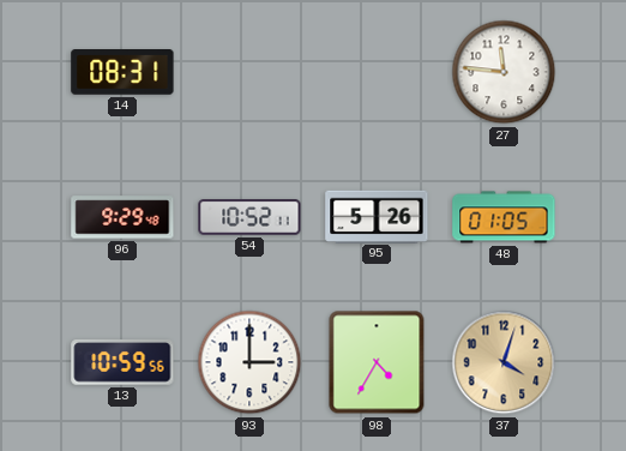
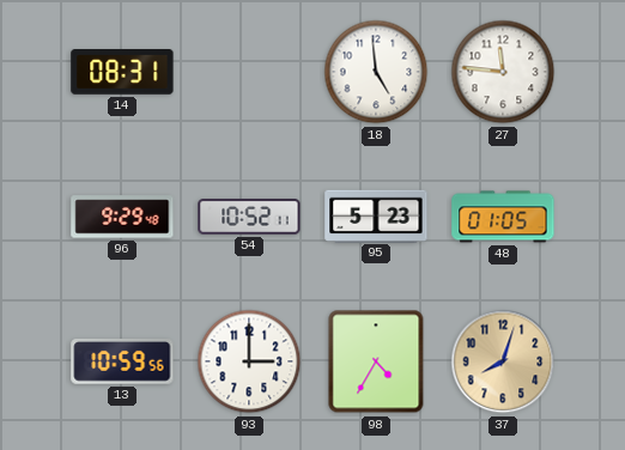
18: none -> 4:59 (376, 72)
95: 5:26 -> 5:23 (376, 215)
37: 4:03 -> 8:03 (503, 361)
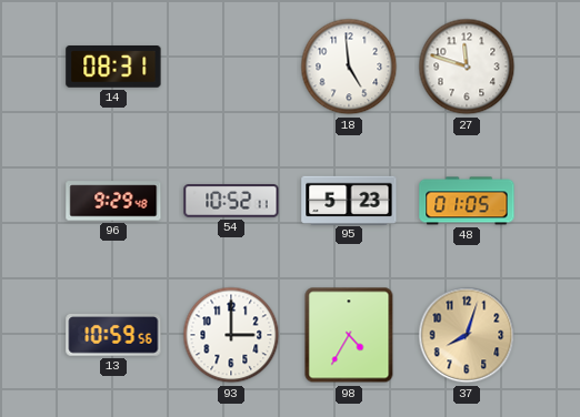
27: 11:46 -> 11:48 (467, 67)
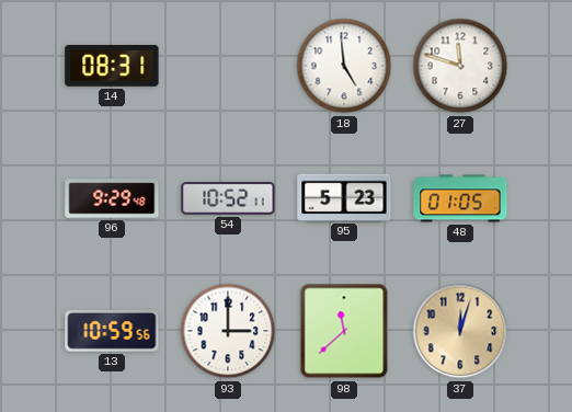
98: 4:35 -> 11:38 (344, 331)
37: 8:03 -> 12:03 (460, 331)
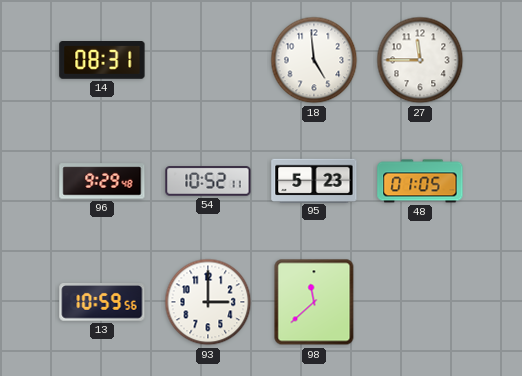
27: 11:48 -> 11:45 (420, 60)
37: 12:03 -> none (460, 331)
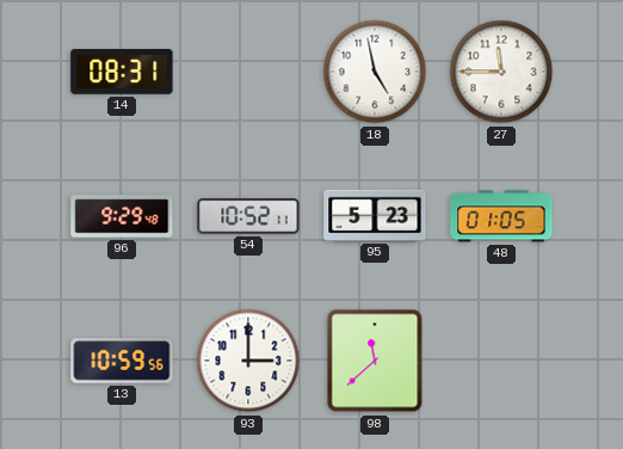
18: 4:59 -> 4:58 (375, 72)
